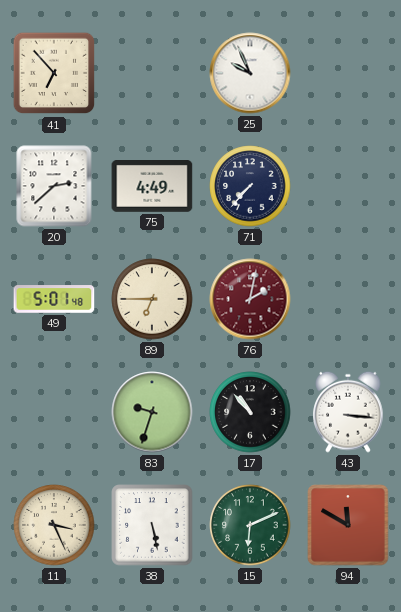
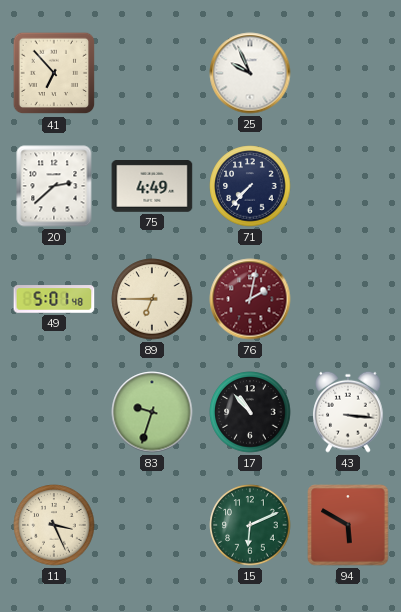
38: 5:28 -> none (152, 525)
94: 11:50 -> 5:50 (348, 525)
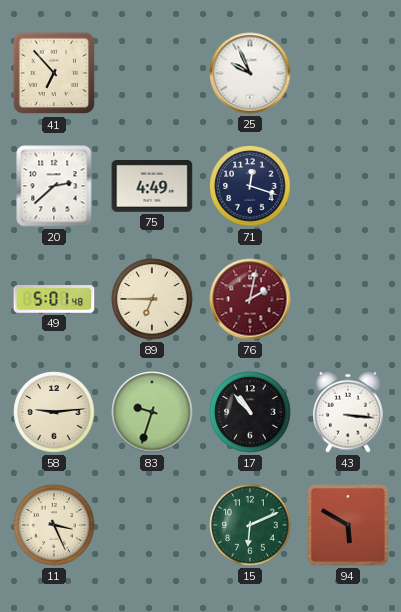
71: 7:37 -> 12:18 (250, 186)
58: none -> 9:14 (54, 412)
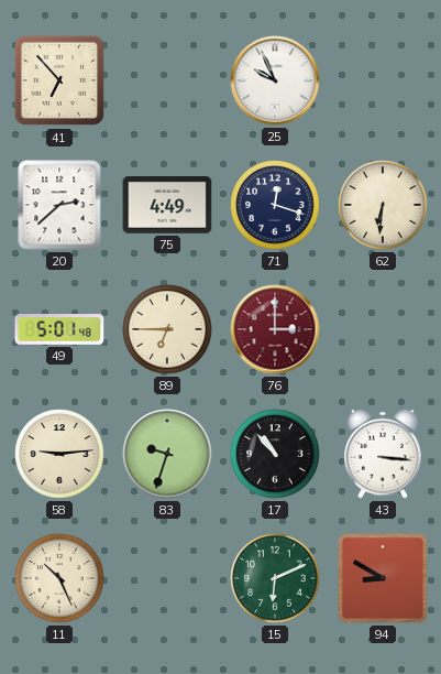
62: none -> 6:31 (383, 205)
76: 2:02 -> 3:00 (275, 329)
11: 3:26 -> 10:26 (59, 578)
94: 5:50 -> 8:50 (383, 578)
